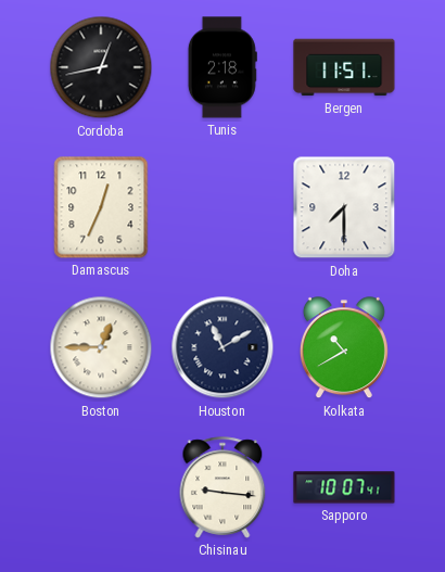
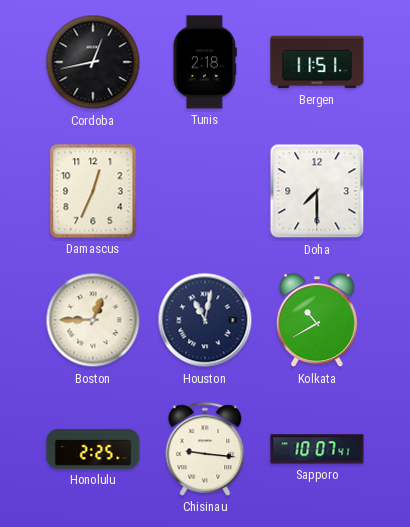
Houston: 11:10 -> 11:02 (205, 320)
Honolulu: none -> 2:25 (93, 449)
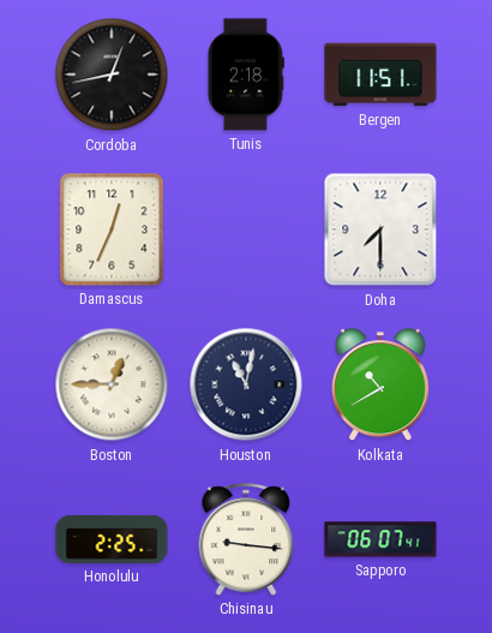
Sapporo: 10:07 -> 06:07 (380, 539)
